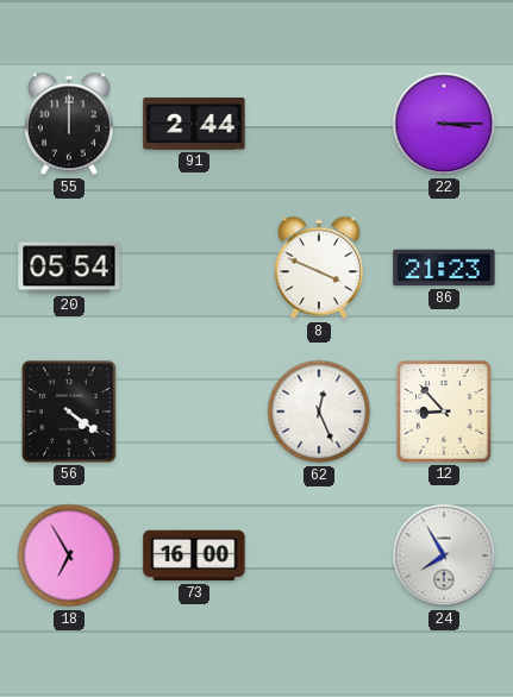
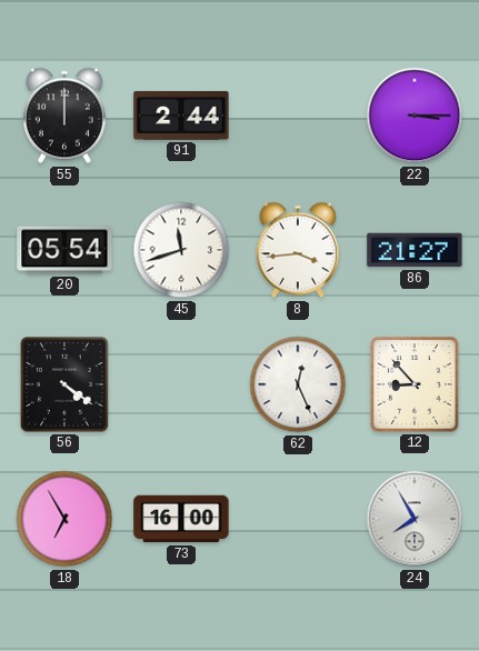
45: none -> 11:42 (181, 250)
8: 3:49 -> 3:44 (298, 250)
86: 21:23 -> 21:27 (415, 250)
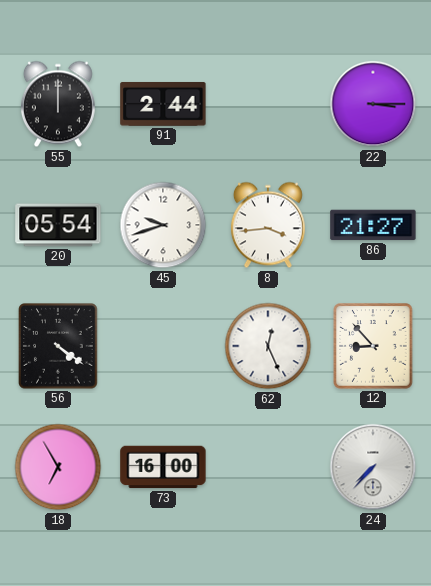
45: 11:42 -> 9:42 (163, 225)
24: 7:55 -> 7:37 (373, 467)
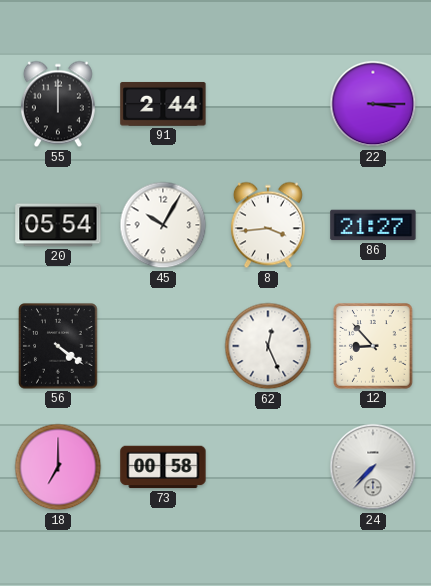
45: 9:42 -> 10:05 (163, 225)
18: 6:55 -> 7:00 (58, 467)
73: 16:00 -> 00:58 (163, 467)
